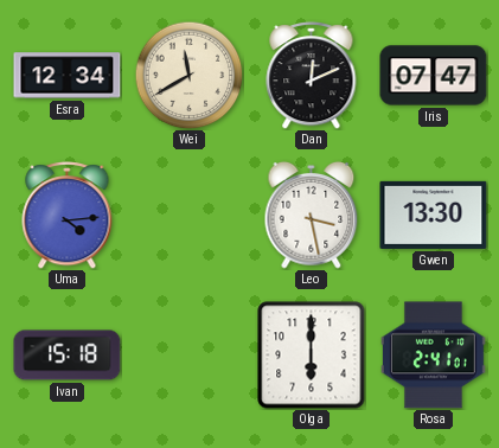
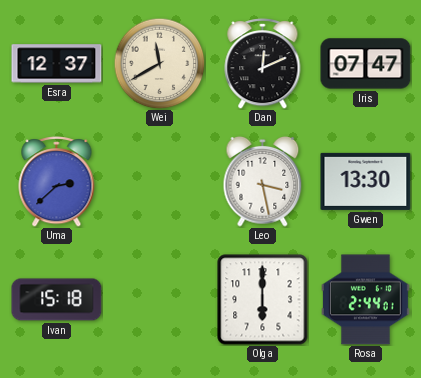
Esra: 12:34 -> 12:37 (57, 64)
Uma: 4:14 -> 2:38 (57, 182)
Rosa: 2:41 -> 2:44 (365, 300)
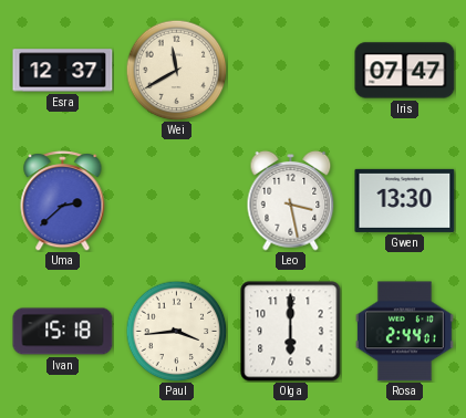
Dan: 12:11 -> none (263, 64)
Paul: none -> 3:44 (176, 331)
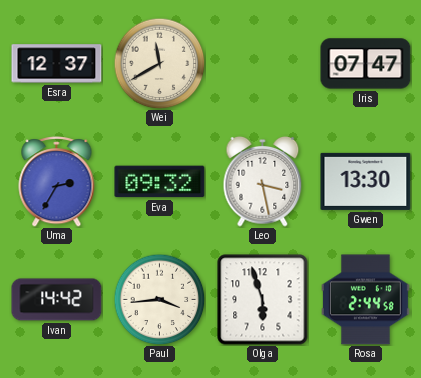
Uma: 2:38 -> 2:35 (57, 182)
Eva: none -> 09:32 (160, 182)
Ivan: 15:18 -> 14:42 (57, 300)
Olga: 6:00 -> 5:57 (263, 300)
Rosa: 2:44:01 -> 2:44:58 (365, 300)
